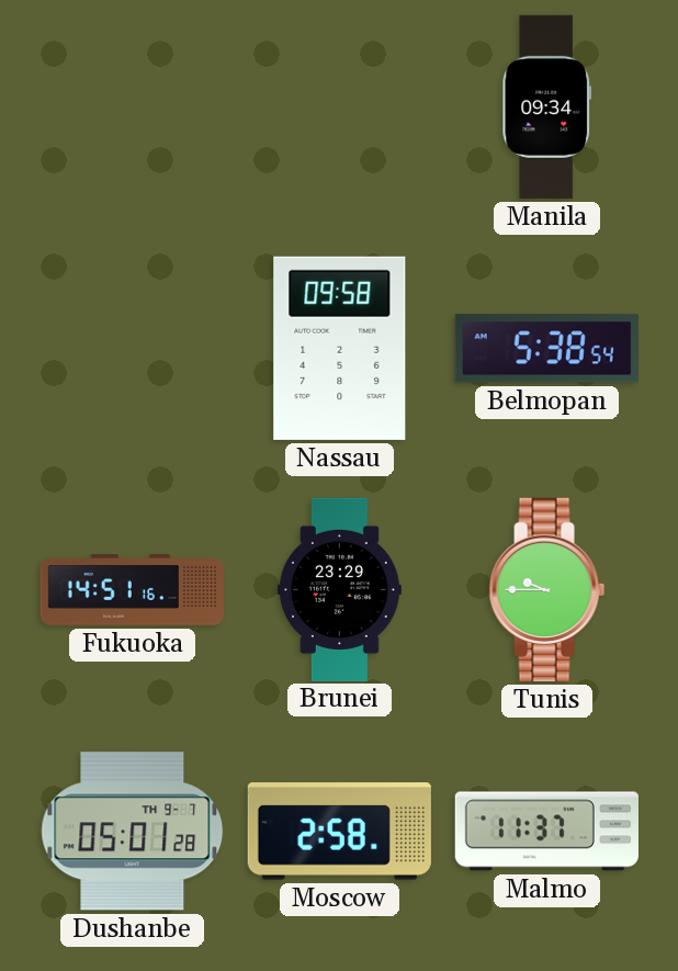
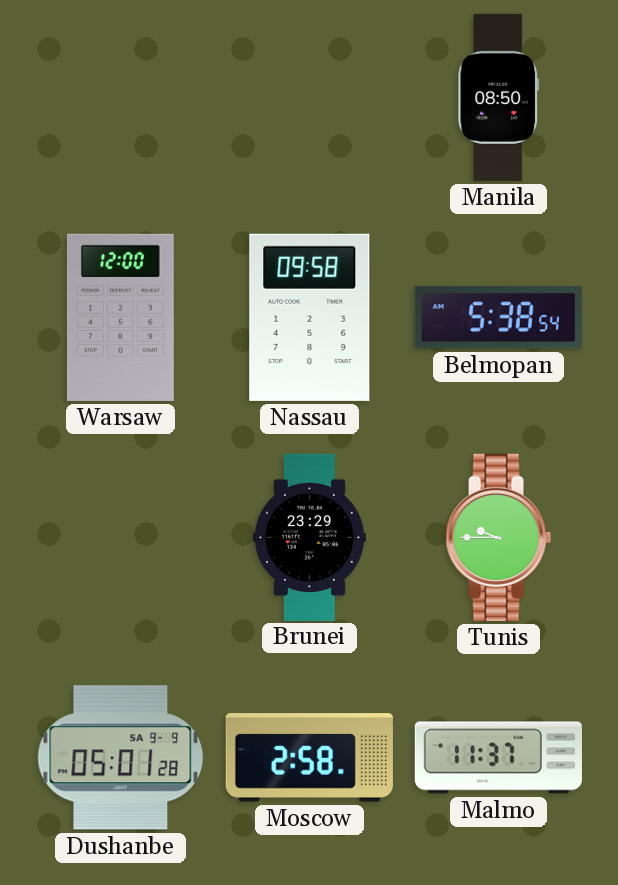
Manila: 09:34 -> 08:50 (499, 97)
Warsaw: none -> 12:00 (120, 317)
Fukuoka: 14:51 -> none (132, 590)
Dushanbe date: TH 9-7 -> SA 9-9 (121, 758)
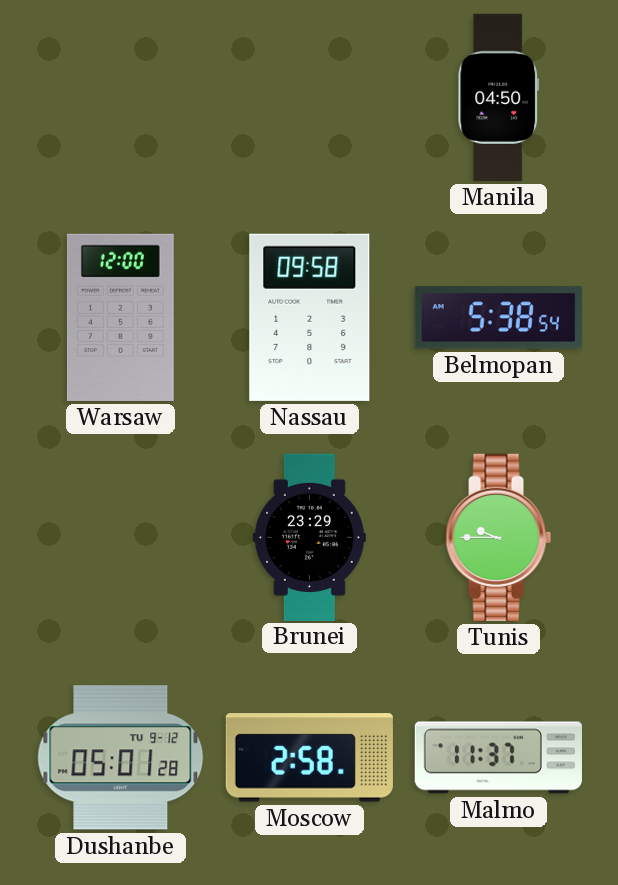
Manila: 08:50 -> 04:50 (499, 97)
Dushanbe date: SA 9-9 -> TU 9-12 (121, 758)
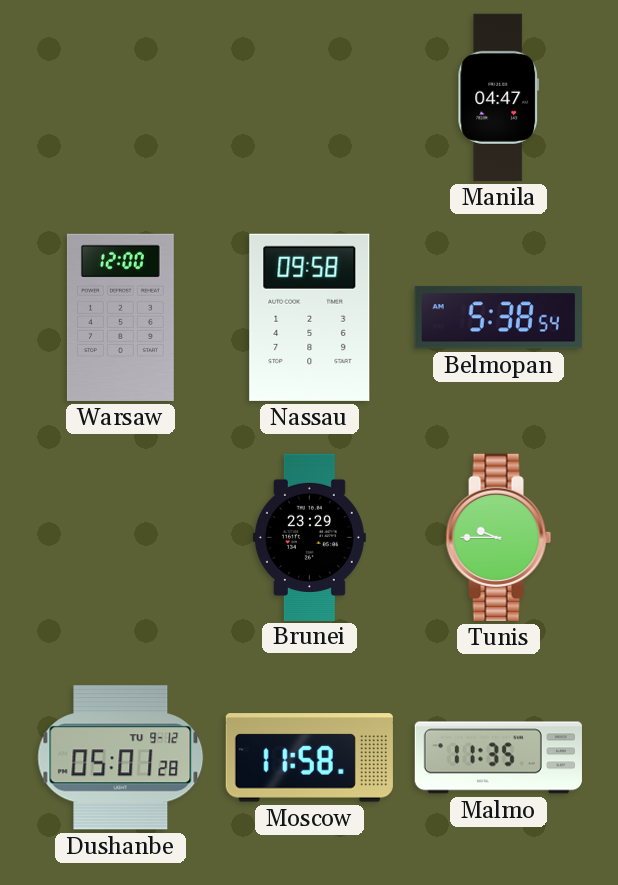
Manila: 04:50 -> 04:47 (499, 97)
Moscow: 2:58 -> 11:58 (309, 758)
Malmo: 11:37 -> 11:35 (498, 758)
